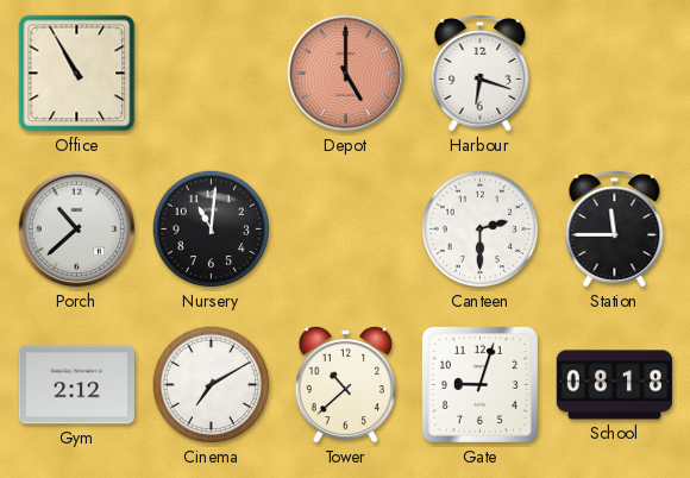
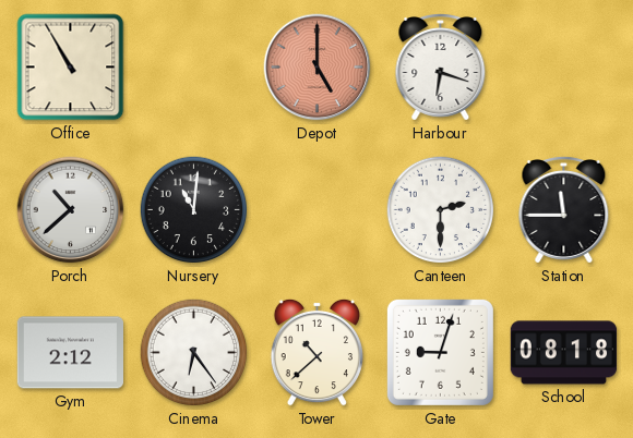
Cinema: 7:10 -> 6:24 (194, 353)
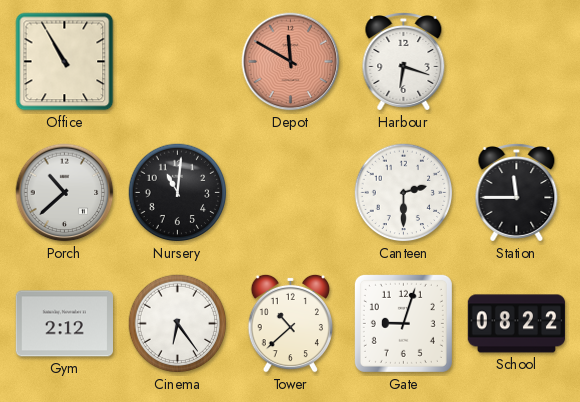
Depot: 5:00 -> 11:50 (291, 62)
School: 08:18 -> 08:22 (517, 324)
